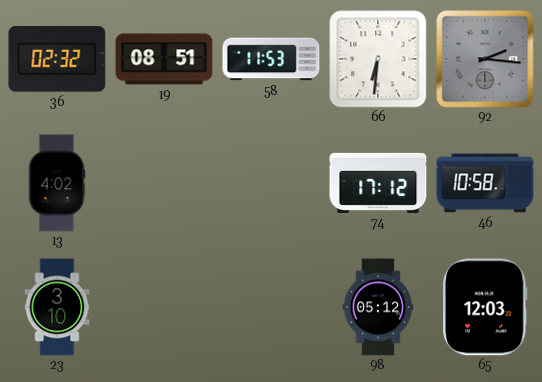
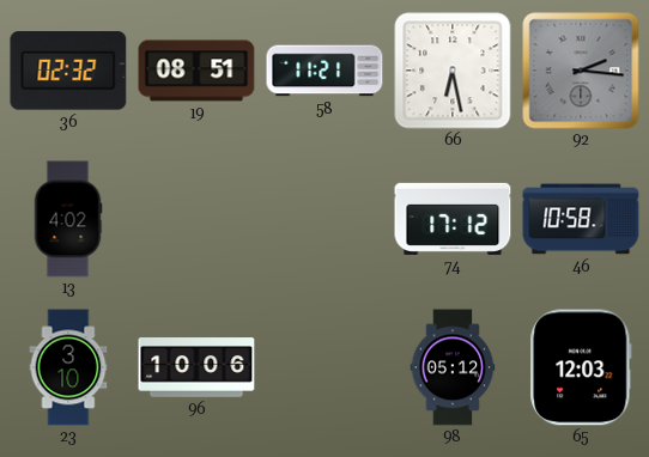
58: 11:53 -> 11:21 (324, 71)
66: 6:31 -> 6:28 (453, 71)
96: none -> 10:06 (196, 367)
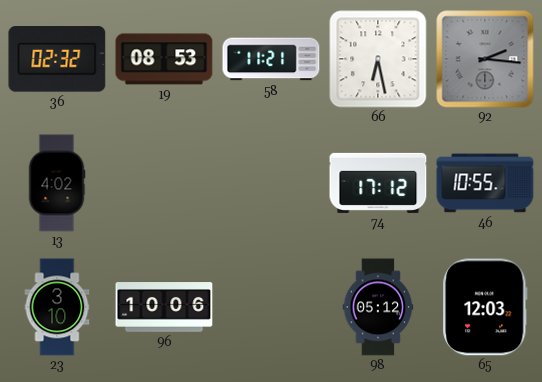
19: 08:51 -> 08:53 (164, 59)
46: 10:58 -> 10:55 (485, 183)
